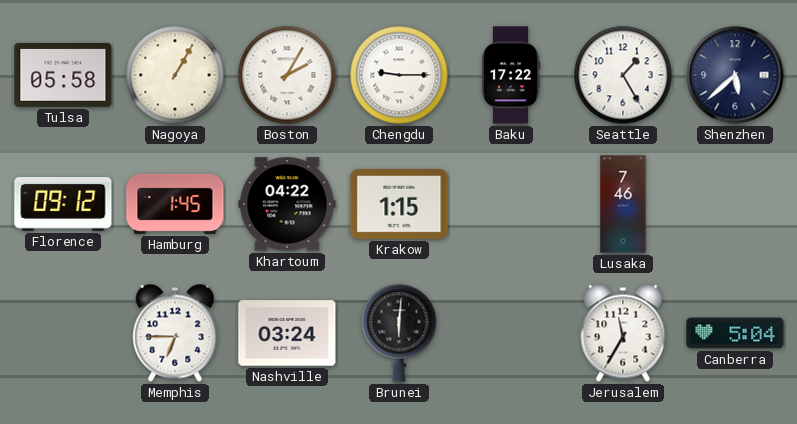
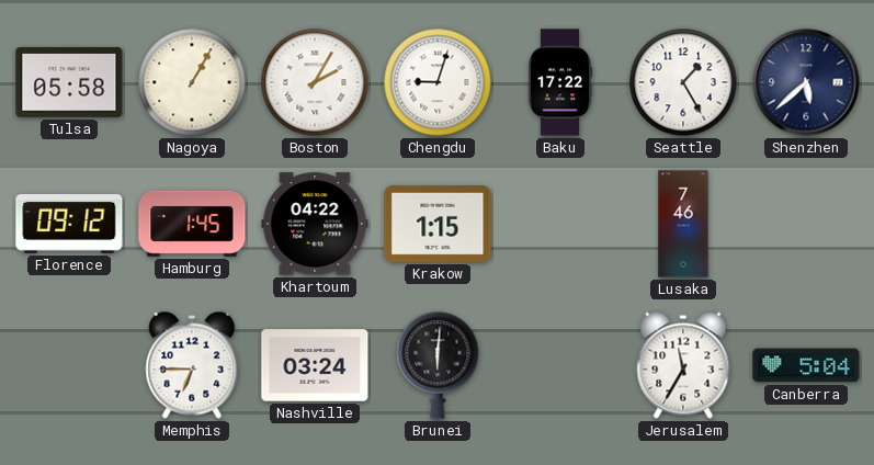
Chengdu: 9:15 -> 9:03 (438, 82)
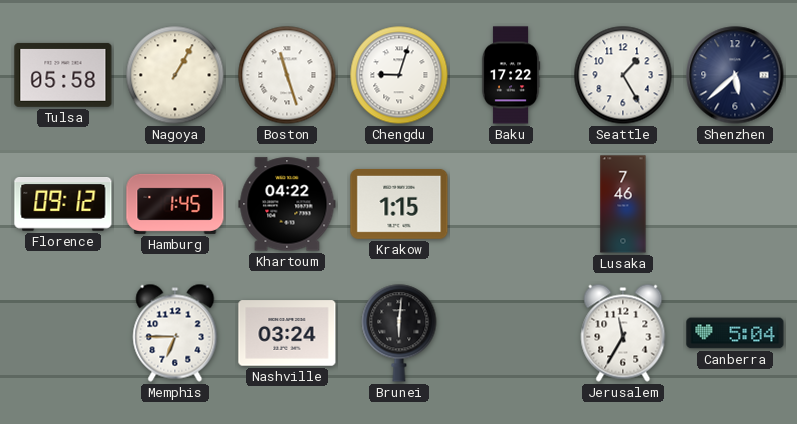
Boston: 2:05 -> 11:27 (287, 75)
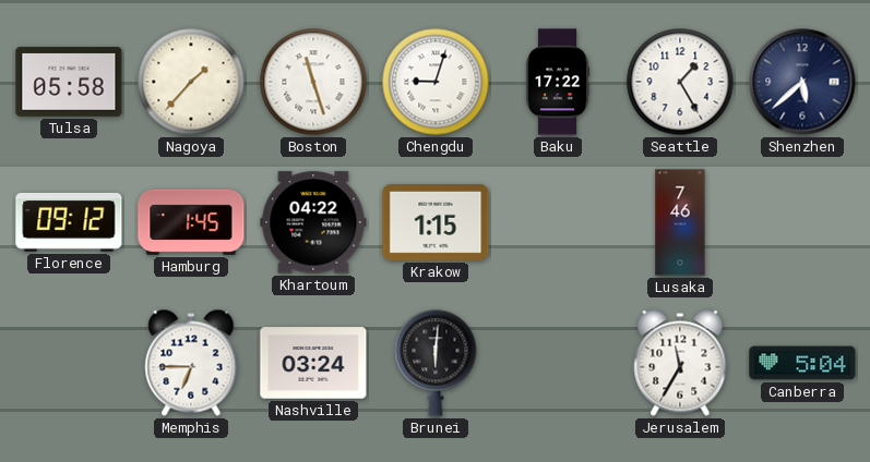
Nagoya: 1:05 -> 1:37 (191, 82)
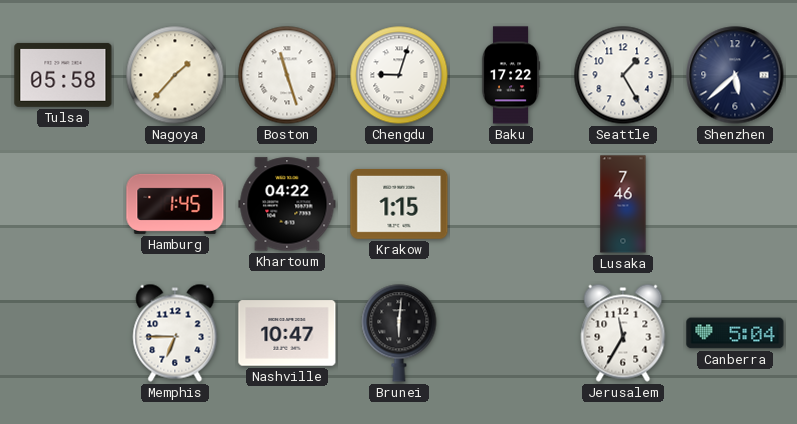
Florence: 09:12 -> none (69, 223)
Nashville: 03:24 -> 10:47 (287, 333)
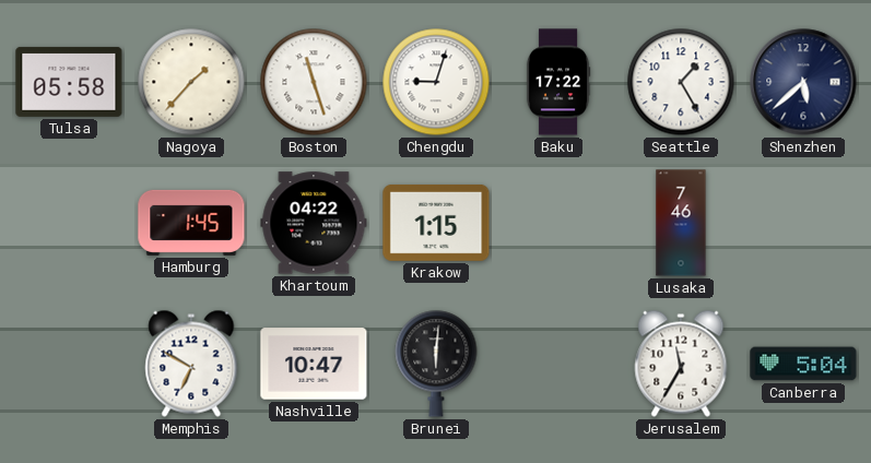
Memphis: 6:45 -> 6:50 (191, 364)
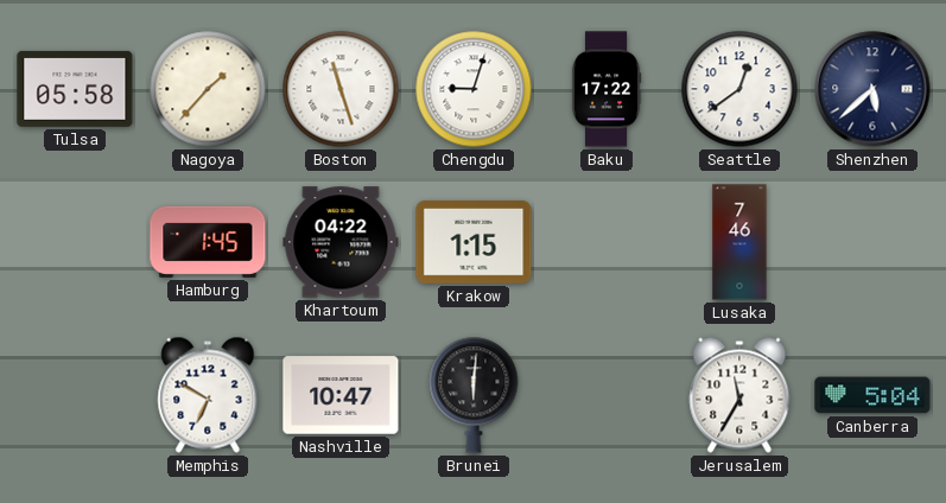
Seattle: 1:25 -> 12:39 (739, 89)
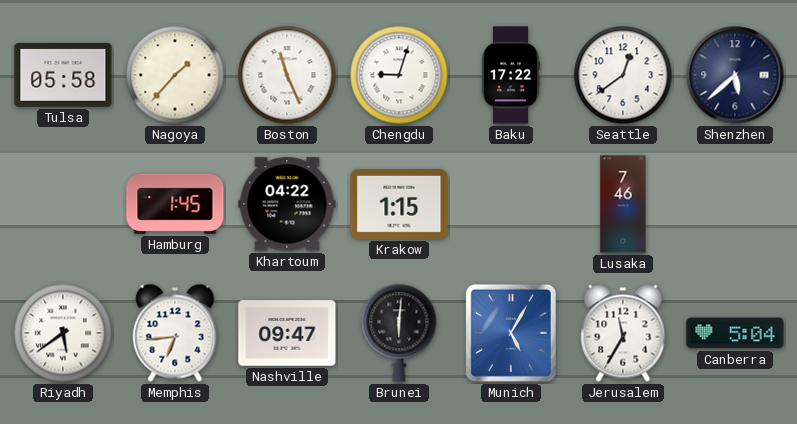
Boston: 11:27 -> 11:26 (287, 75)
Riyadh: none -> 5:39 (63, 333)
Memphis: 6:50 -> 6:44 (175, 333)
Nashville: 10:47 -> 09:47 (287, 333)
Munich: none -> 5:05 (511, 333)
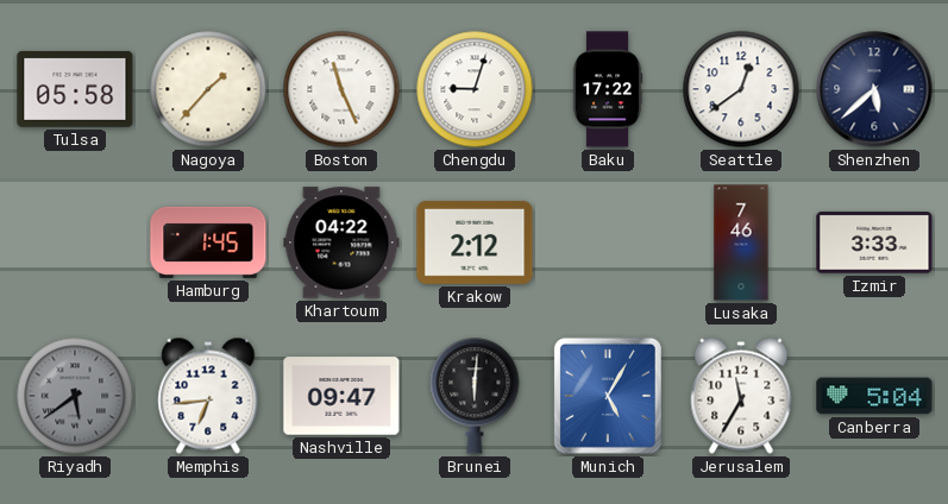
Krakow: 1:15 -> 2:12 (475, 242)
Izmir: none -> 3:33 (874, 242)
Riyadh dial: white -> grey (75, 396)
